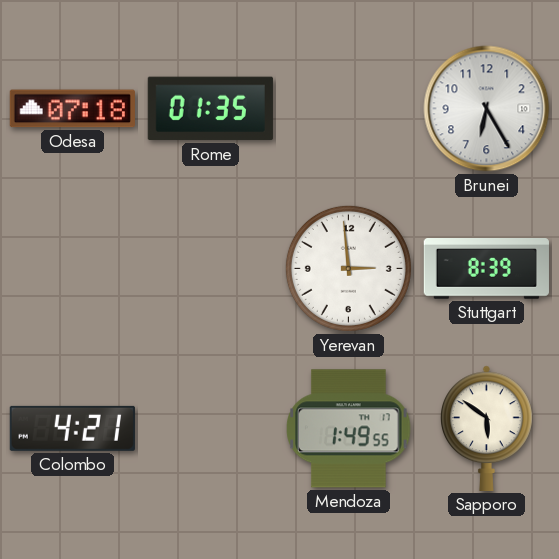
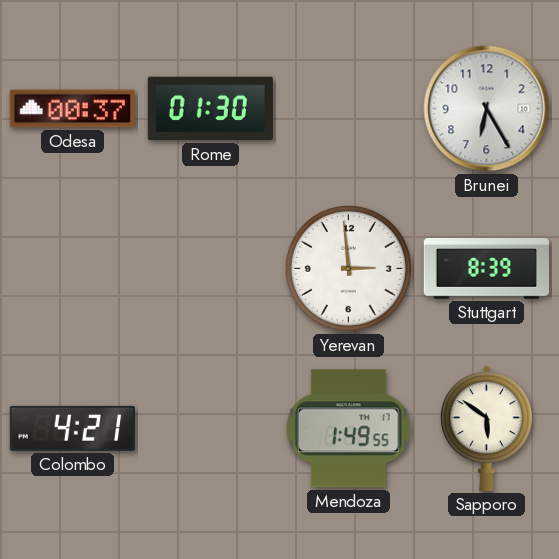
Odesa: 07:18 -> 00:37 (72, 109)
Rome: 01:35 -> 01:30 (210, 109)
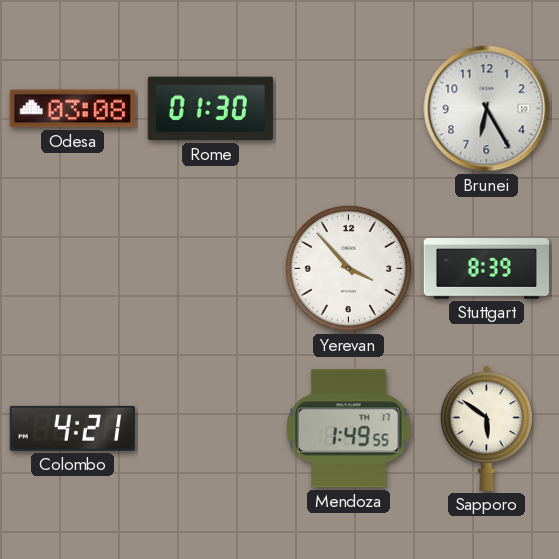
Odesa: 00:37 -> 03:08 (72, 109)
Yerevan: 2:59 -> 3:53 (348, 268)
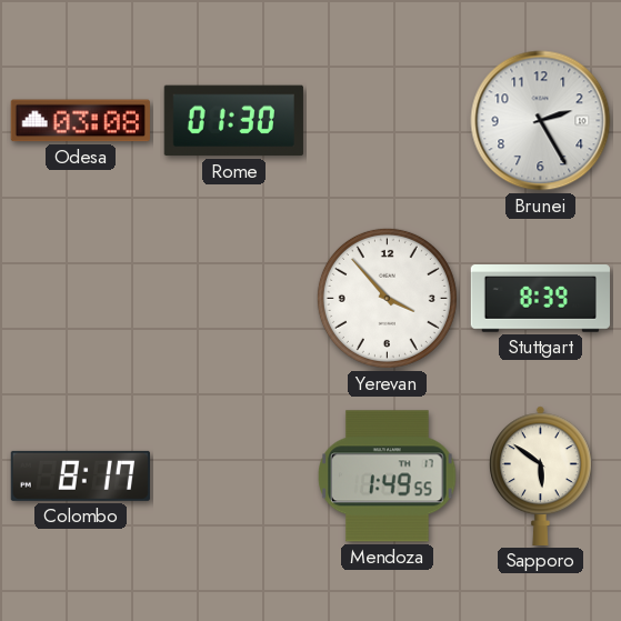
Brunei: 6:25 -> 2:25 (541, 121)
Colombo: 4:21 -> 8:17 (80, 475)
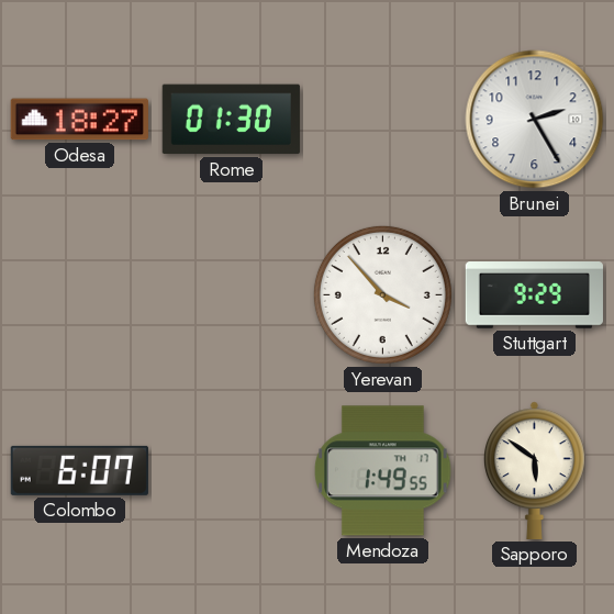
Odesa: 03:08 -> 18:27 (79, 120)
Stuttgart: 8:39 -> 9:29 (534, 295)
Colombo: 8:17 -> 6:07 (79, 470)
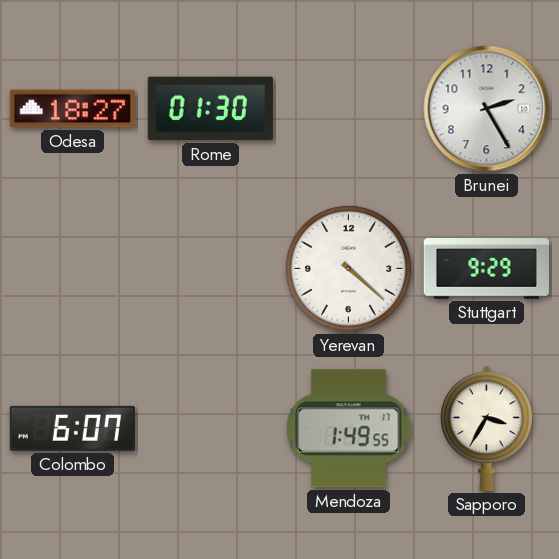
Yerevan: 3:53 -> 4:22 (348, 268)
Sapporo: 5:51 -> 3:35 (487, 428)
